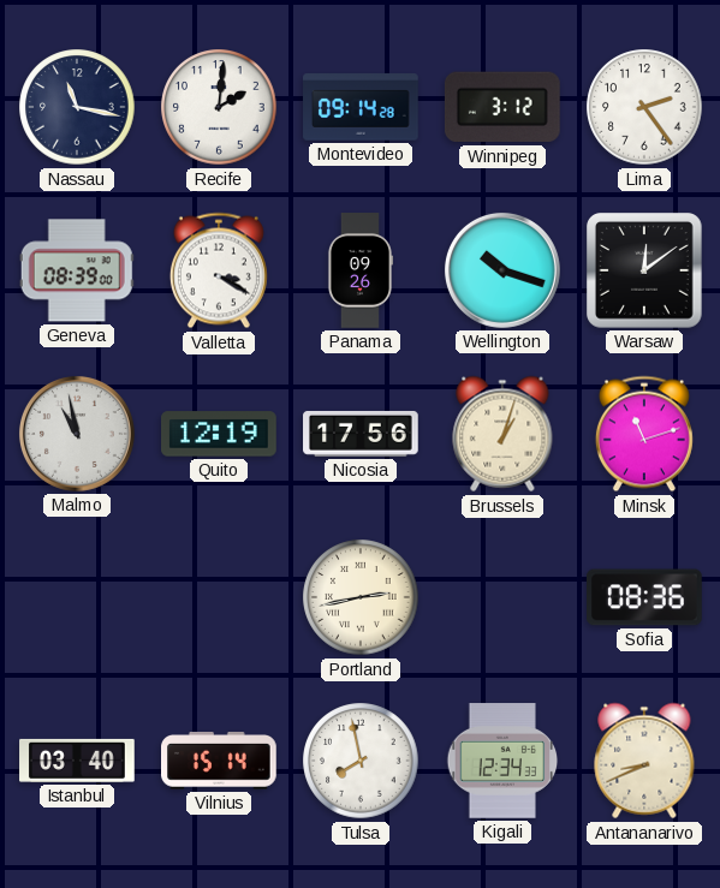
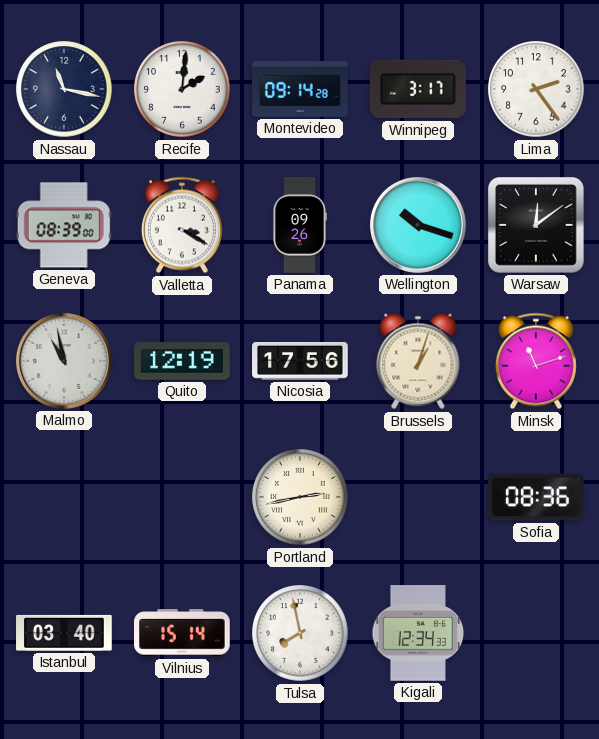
Winnipeg: 3:12 -> 3:17 (418, 89)
Antananarivo: 8:41 -> none (644, 761)
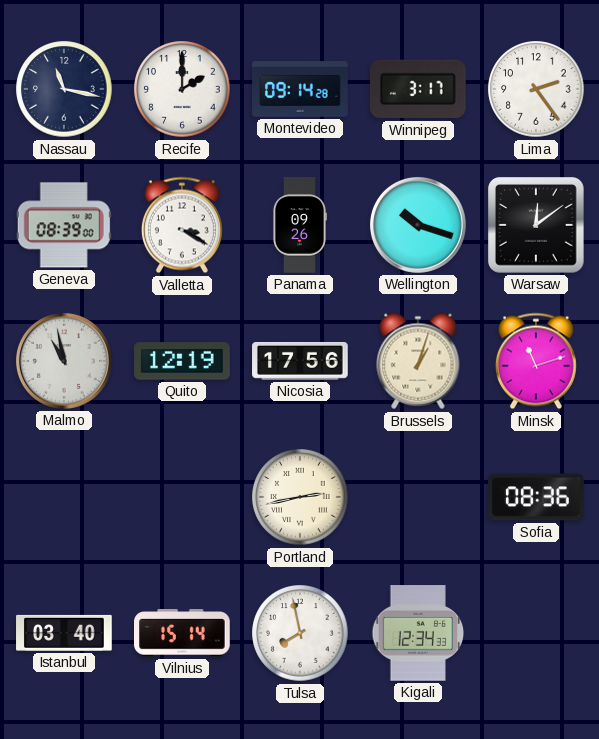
Recife: 2:01 -> 2:00 (182, 89)
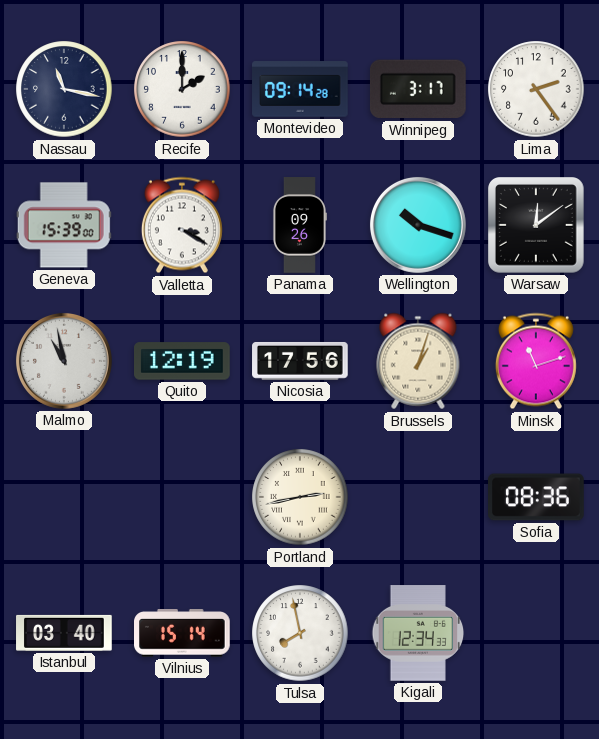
Geneva: 08:39 -> 15:39 (64, 225)
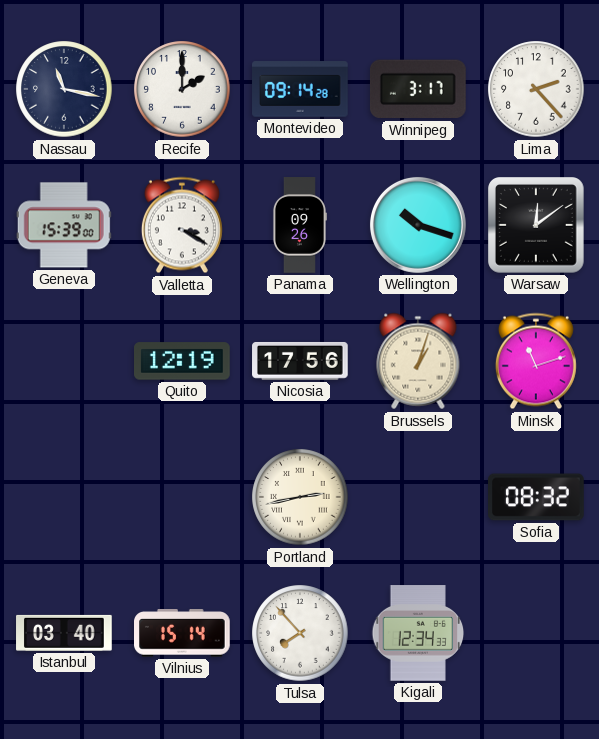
Lima: 2:24 -> 2:23 (536, 89)
Malmo: 10:58 -> none (64, 361)
Sofia: 08:36 -> 08:32 (536, 497)
Tulsa: 7:58 -> 7:53 (300, 633)
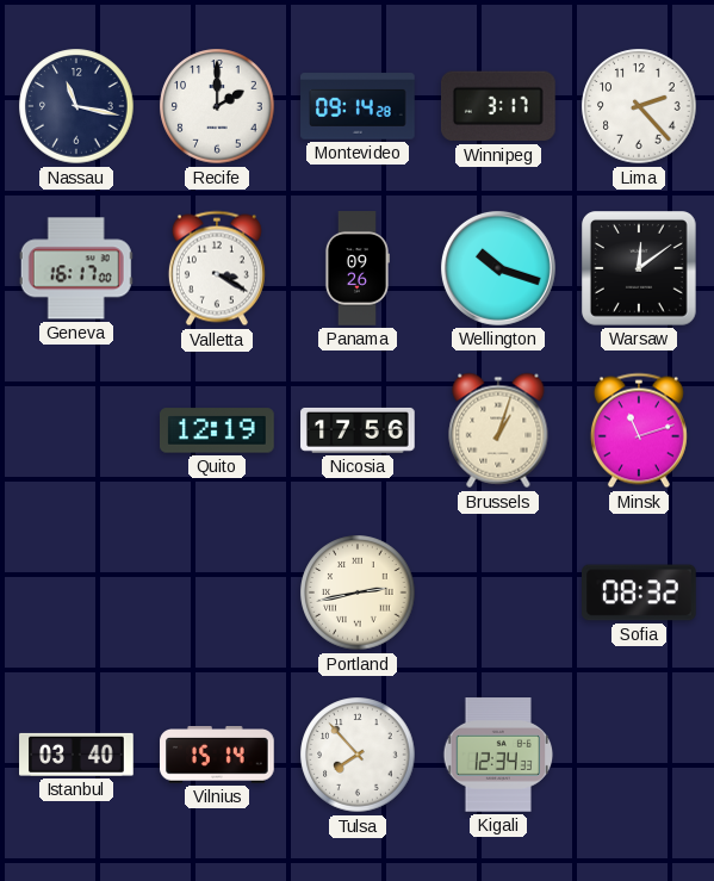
Geneva: 15:39 -> 16:17 (76, 268)
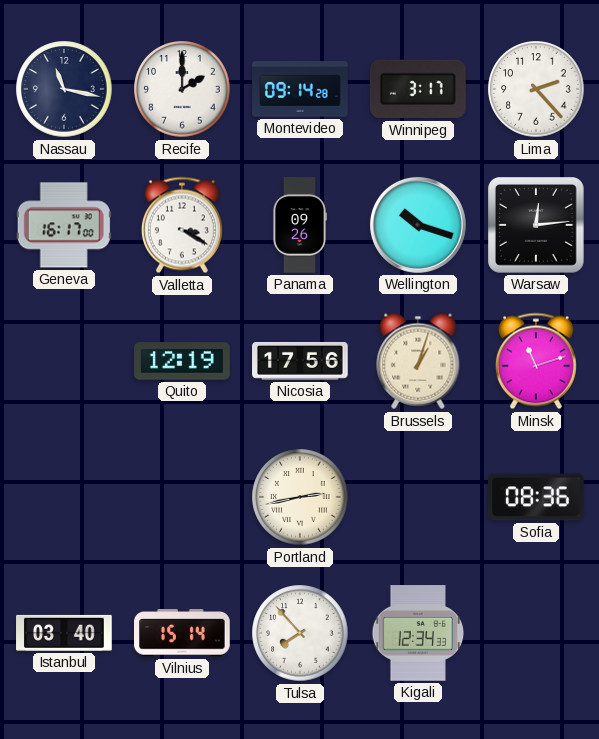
Warsaw: 12:09 -> 12:14 (537, 226)
Sofia: 08:32 -> 08:36 (536, 497)
